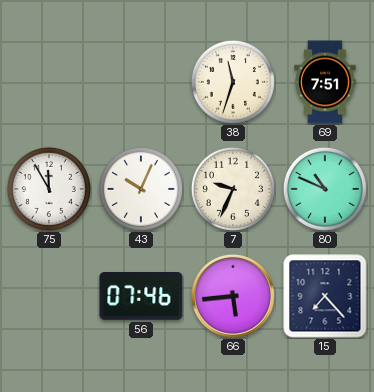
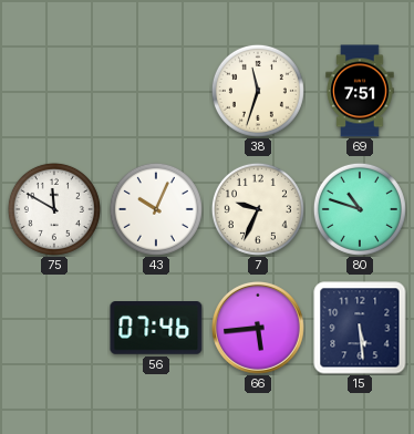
75: 11:55 -> 11:50 (54, 209)
80: 10:49 -> 10:48 (360, 209)
15: 7:23 -> 5:29 (360, 328)
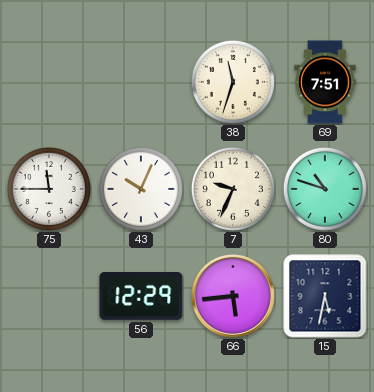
75: 11:50 -> 11:45 (49, 189)
56: 07:46 -> 12:29 (141, 297)
15: 5:29 -> 5:32 (325, 296)
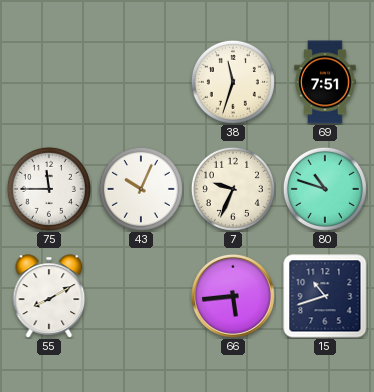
55: none -> 8:10 (49, 296)
56: 12:29 -> none (141, 297)
15: 5:32 -> 10:42 (325, 296)
